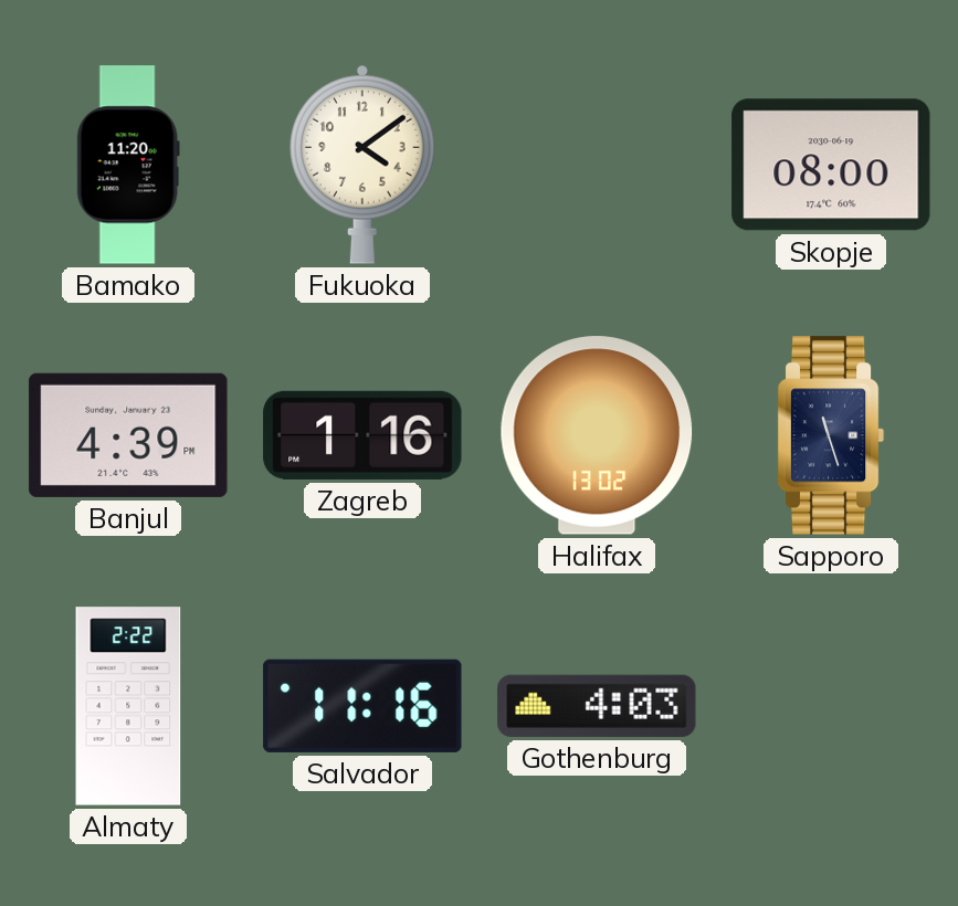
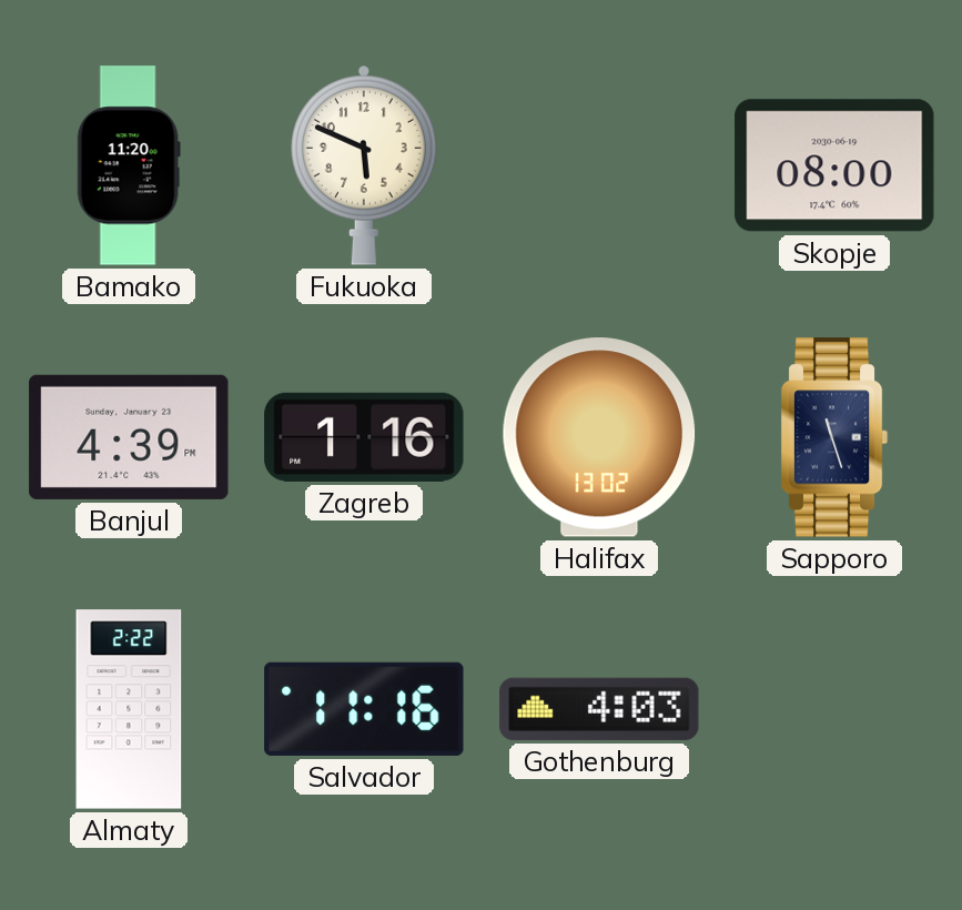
Fukuoka: 4:09 -> 5:49 (365, 166)
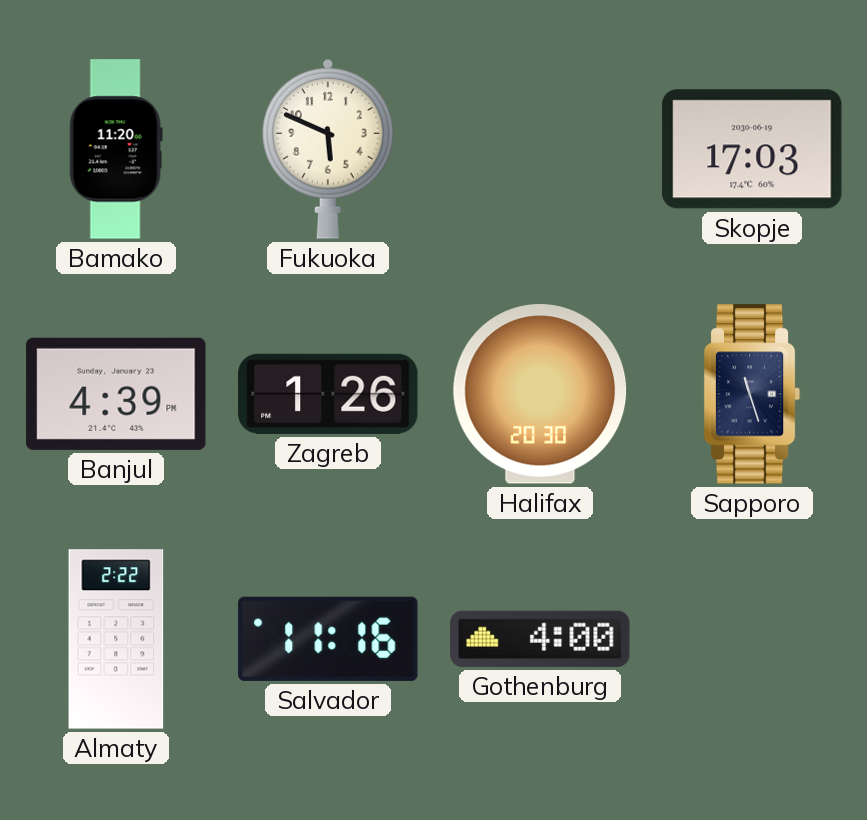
Skopje: 08:00 -> 17:03 (752, 149)
Zagreb: 1:16 -> 1:26 (328, 394)
Halifax: 13:02 -> 20:30 (540, 394)
Gothenburg: 4:03 -> 4:00 (540, 639)
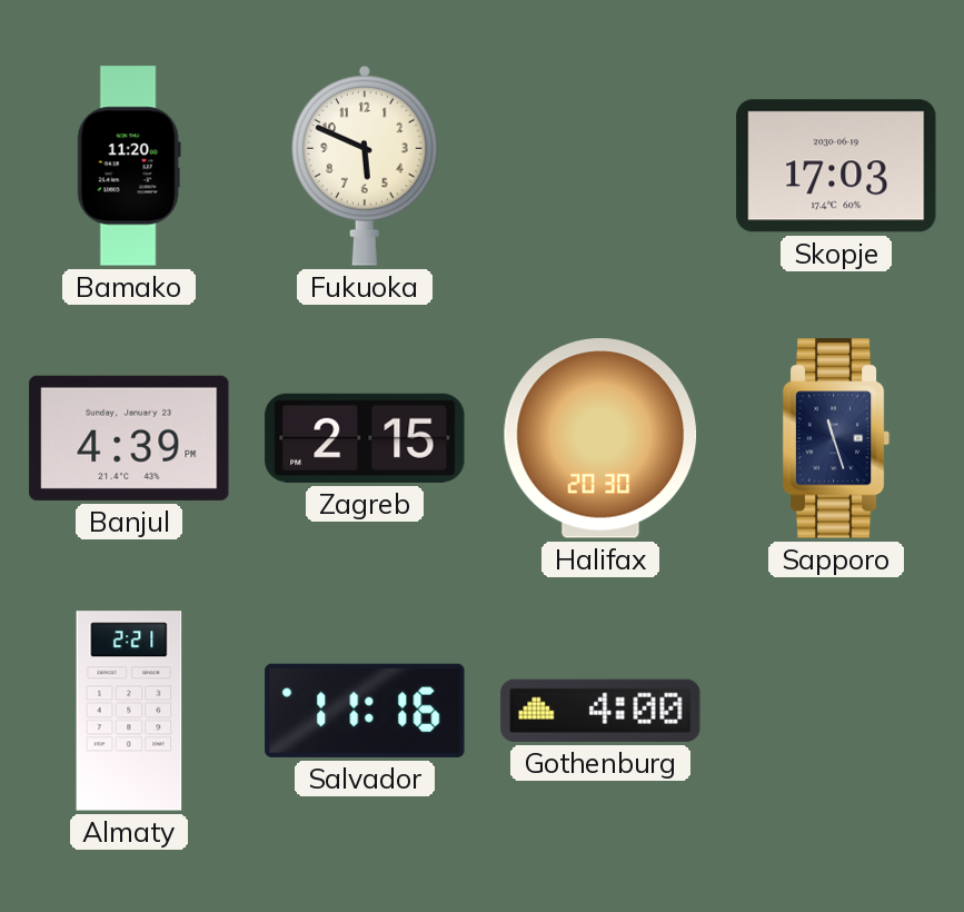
Zagreb: 1:26 -> 2:15 (365, 438)
Almaty: 2:22 -> 2:21 (129, 711)
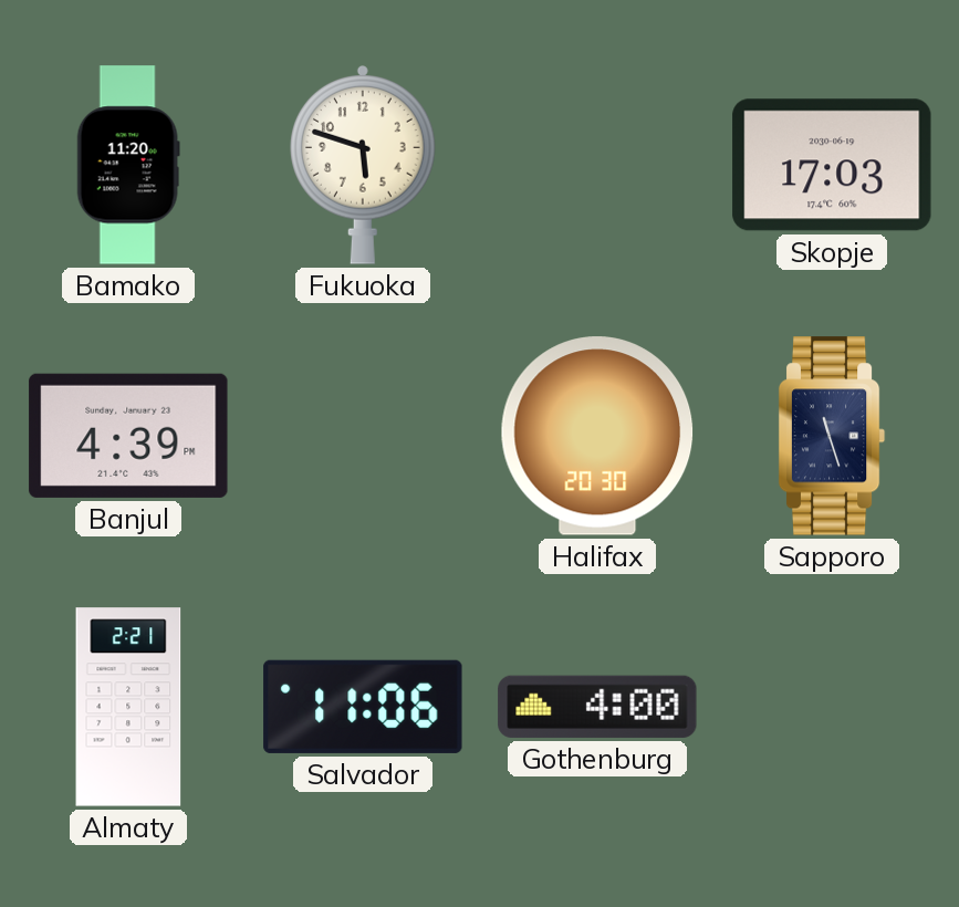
Fukuoka: 5:49 -> 5:48 (364, 166)
Zagreb: 2:15 -> none (365, 438)
Salvador: 11:16 -> 11:06 (363, 707)
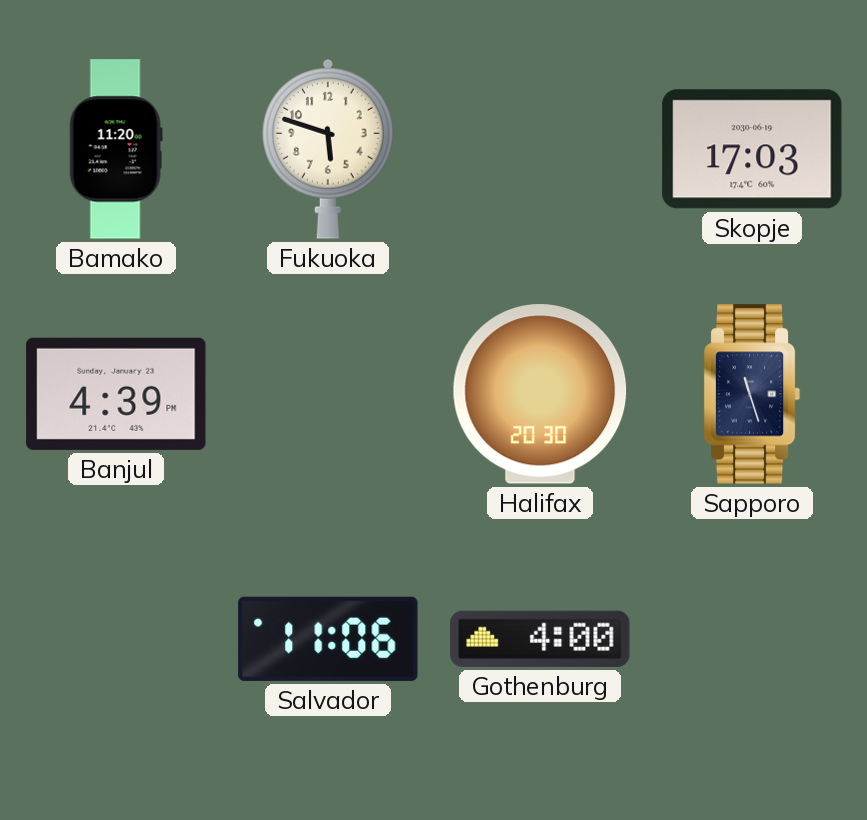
Almaty: 2:21 -> none (128, 707)
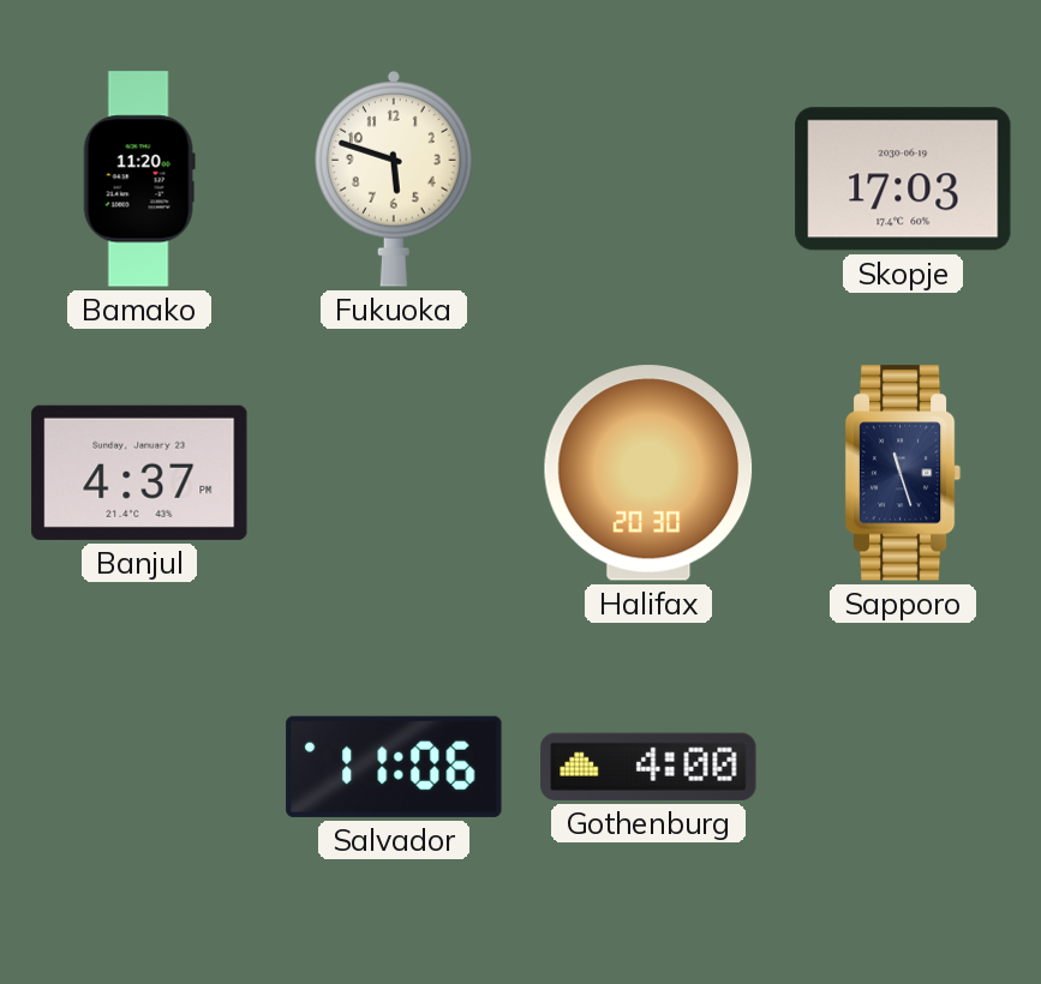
Banjul: 4:39 -> 4:37 (139, 473)
